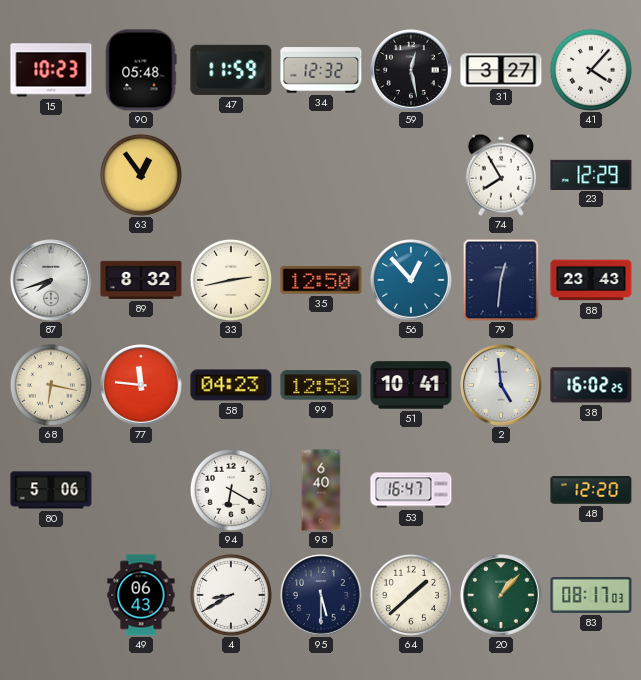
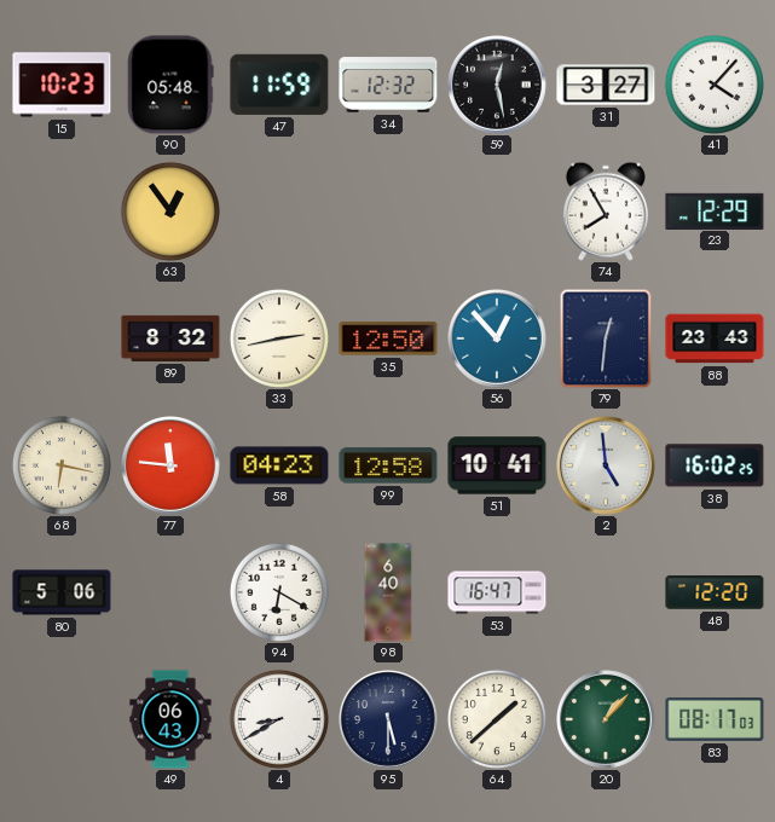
87: 7:42 -> none (52, 281)
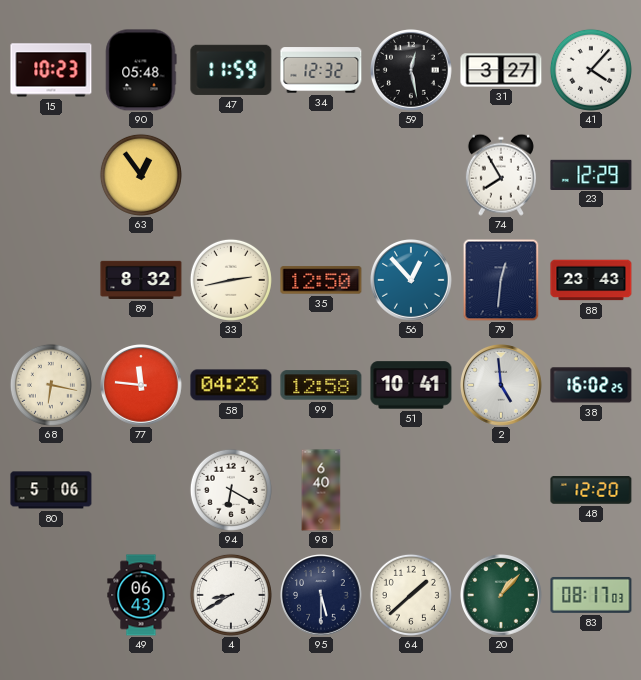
53: 16:47 -> none (497, 592)
